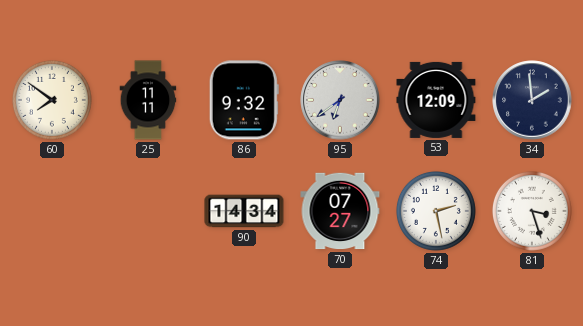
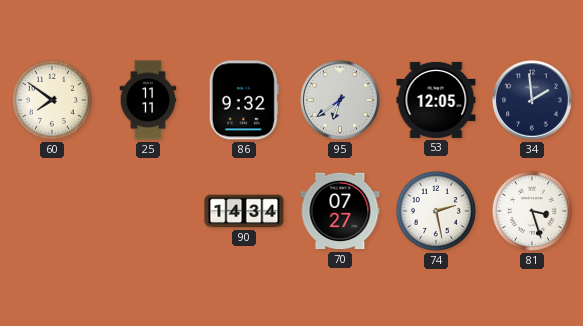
53: 12:09 -> 12:05 (436, 100)
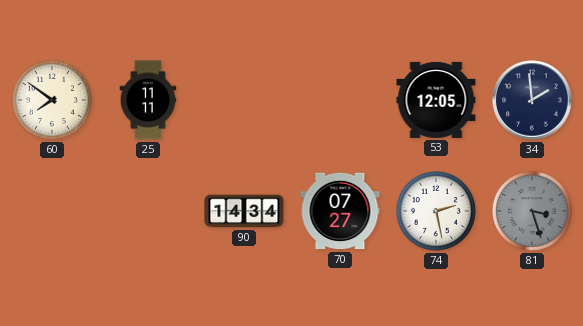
86: 9:32 -> none (244, 100)
95: 6:39 -> none (340, 100)
81 dial: white -> grey (532, 211)
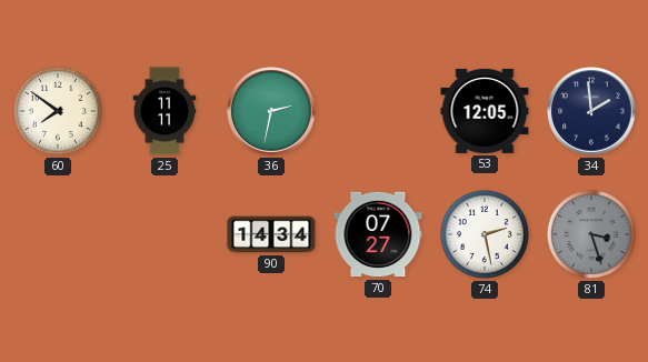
36: none -> 2:32 (271, 111)
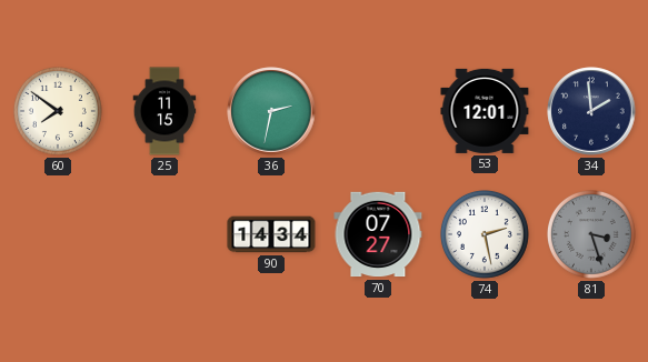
25: 11:11 -> 11:15 (165, 111)
53: 12:05 -> 12:01 (485, 111)
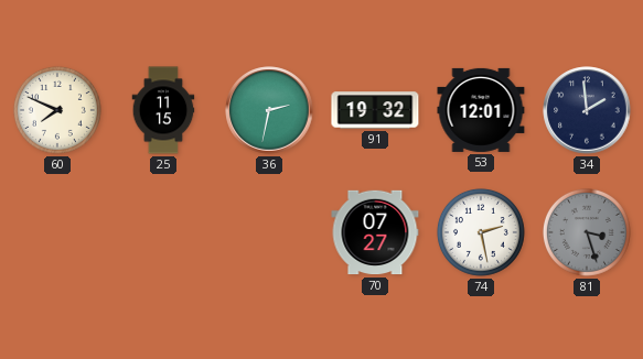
60: 7:51 -> 7:49 (57, 110)
91: none -> 19:32 (375, 110)
90: 14:34 -> none (271, 234)
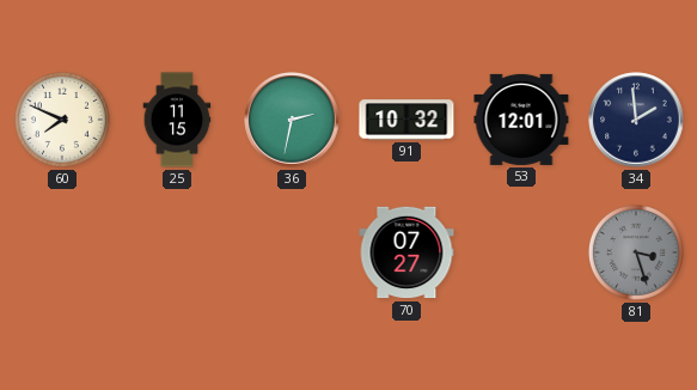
91: 19:32 -> 10:32 (406, 120)
74: 2:28 -> none (481, 232)
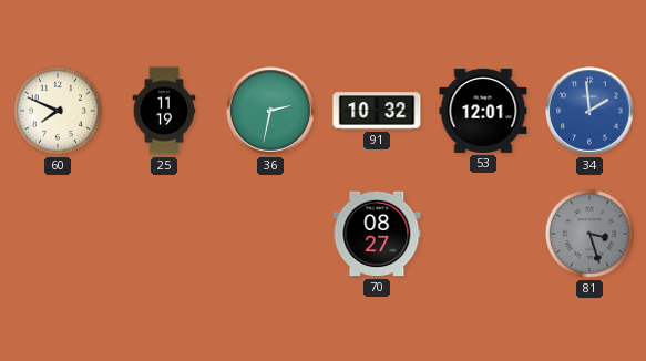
25: 11:15 -> 11:19 (164, 111)
34 dial: navy -> blue (589, 111)
70: 07:27 -> 08:27 (377, 234)
